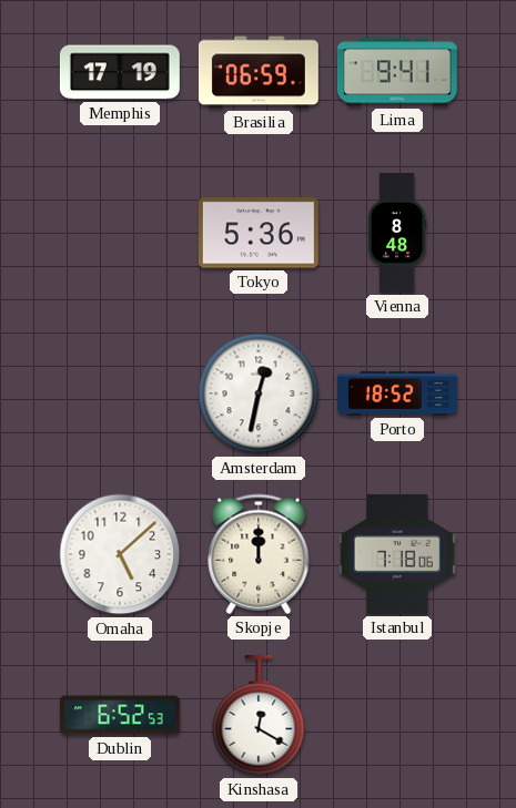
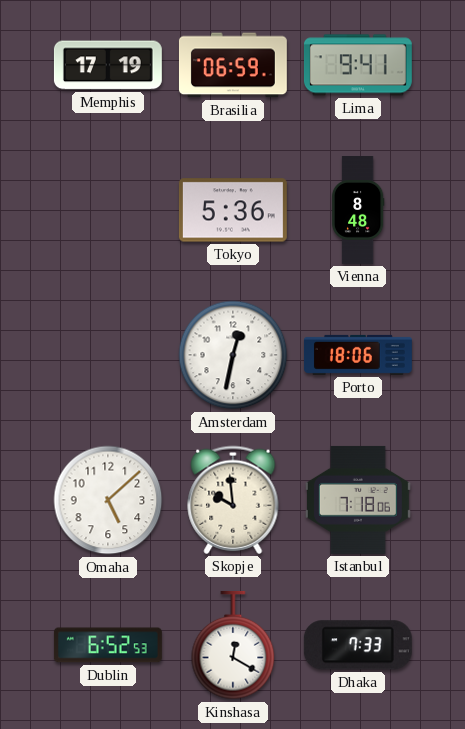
Porto: 18:52 -> 18:06 (358, 355)
Skopje: 12:00 -> 9:59 (233, 500)
Dhaka: none -> 7:33 (358, 645)
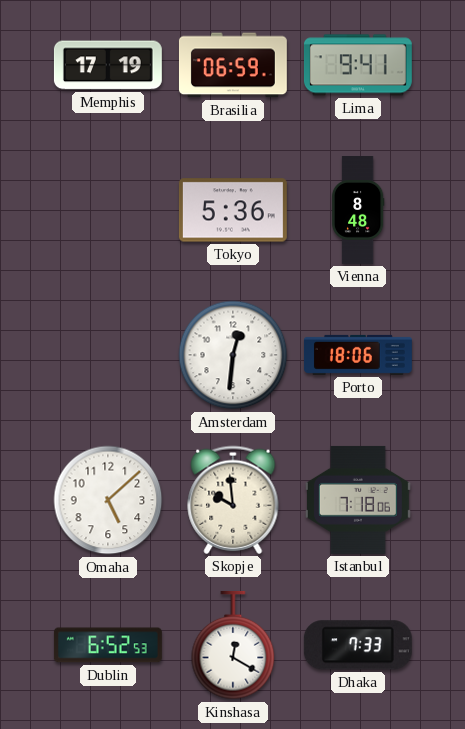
Amsterdam: 12:32 -> 12:31 (233, 355)
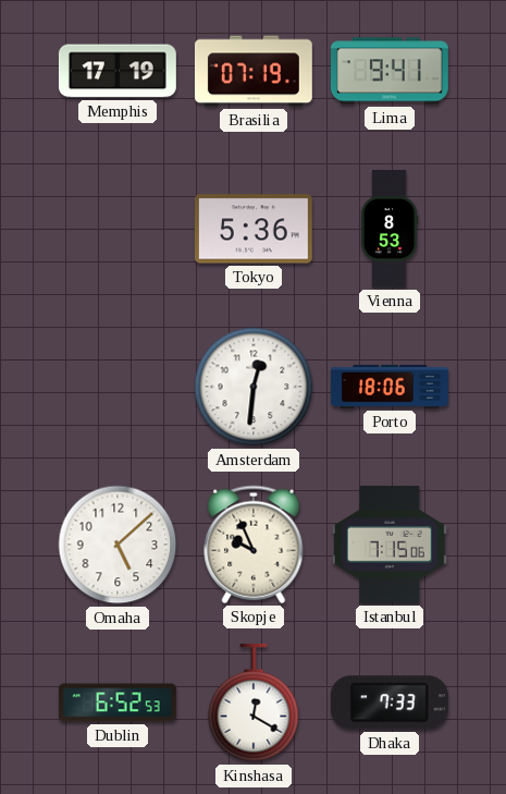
Brasilia: 06:59 -> 07:19 (254, 71)
Vienna: 8:48 -> 8:53 (390, 230)
Skopje: 9:59 -> 9:56 (254, 545)
Istanbul: 7:18 -> 7:15 (390, 545)
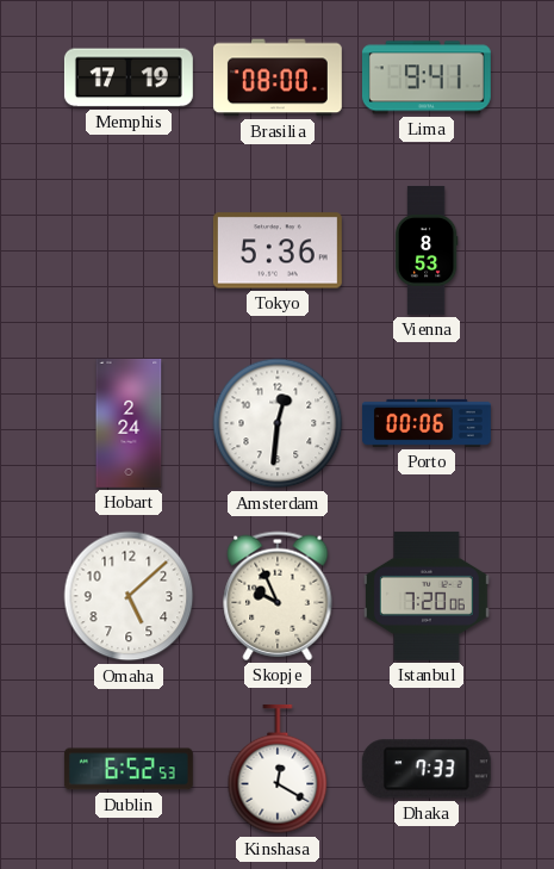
Brasilia: 07:19 -> 08:00 (278, 77)
Hobart: none -> 2:24 (129, 423)
Porto: 18:06 -> 00:06 (427, 423)
Istanbul: 7:15 -> 7:20 (427, 596)
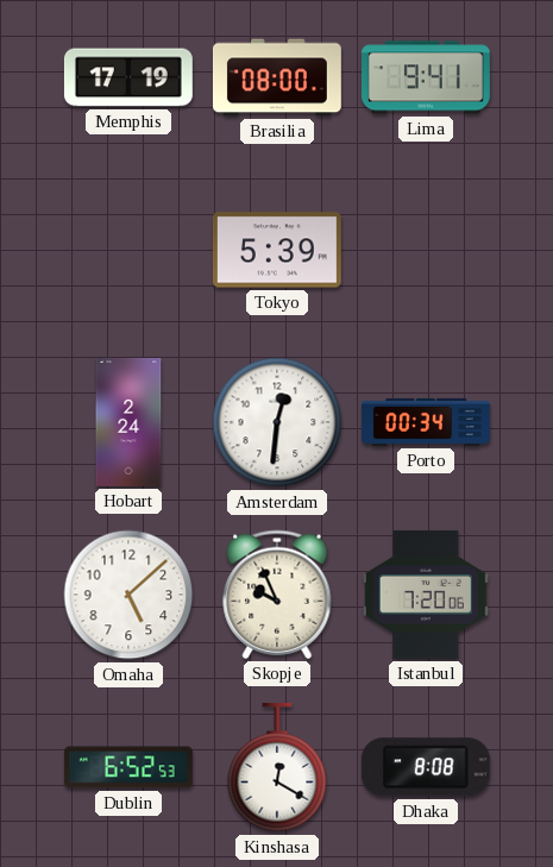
Tokyo: 5:36 -> 5:39 (277, 250)
Vienna: 8:53 -> none (427, 252)
Porto: 00:06 -> 00:34 (426, 422)
Dhaka: 7:33 -> 8:08 (426, 767)
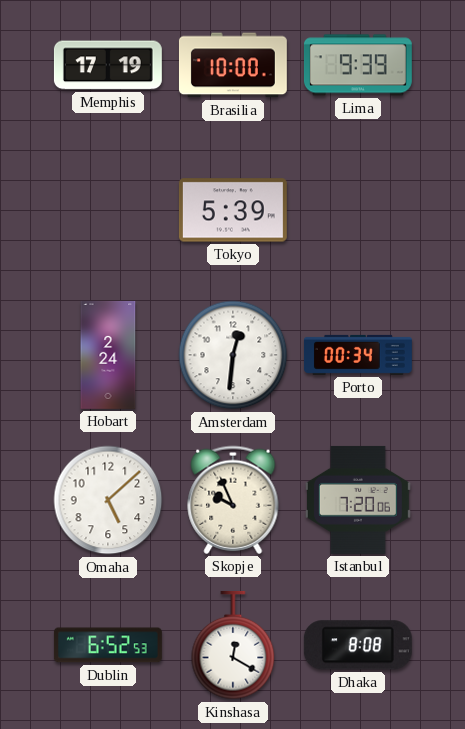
Brasilia: 08:00 -> 10:00 (233, 65)
Lima: 9:41 -> 9:39 (358, 65)
